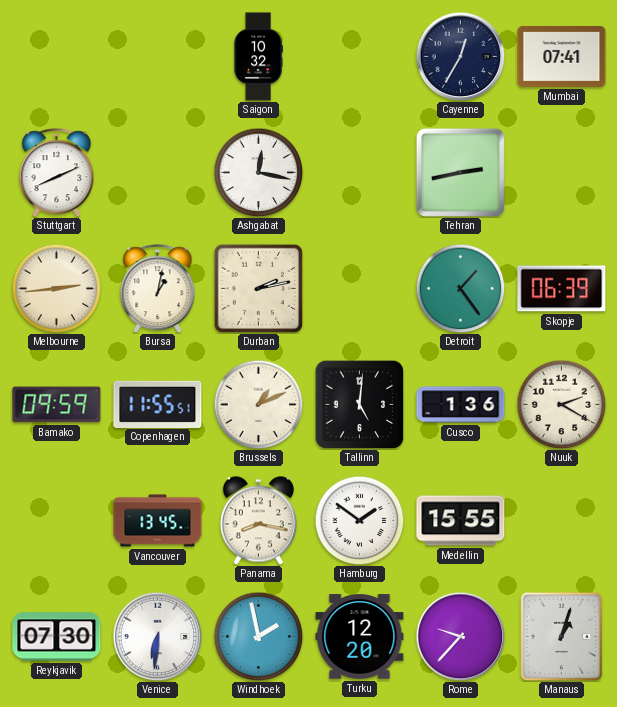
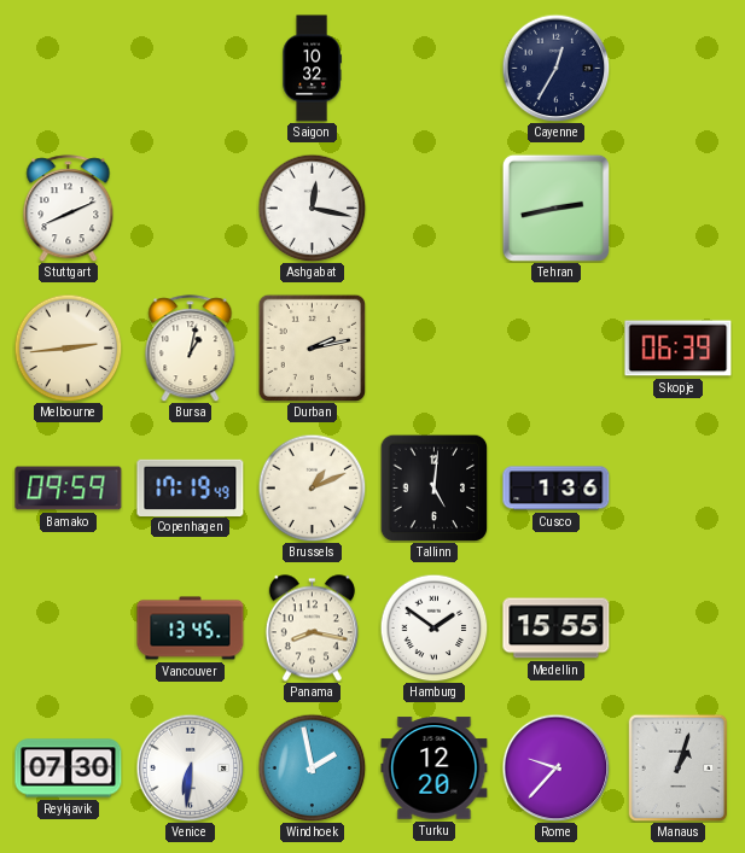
Mumbai: 07:41 -> none (562, 56)
Detroit: 1:24 -> none (460, 288)
Copenhagen: 11:55 -> 17:19 (191, 487)
Nuuk: 2:20 -> none (561, 404)
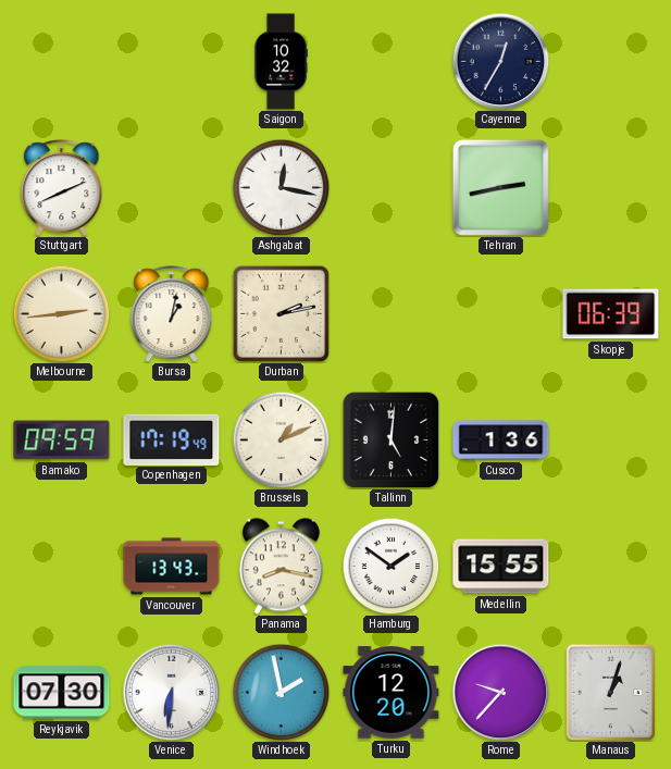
Vancouver: 13:45 -> 13:43 (172, 567)
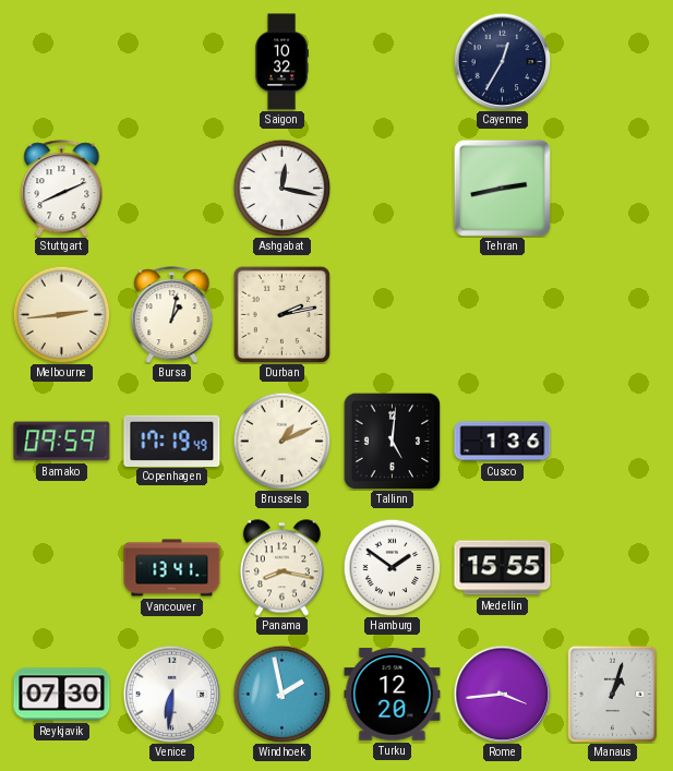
Skopje: 06:39 -> none (611, 314)
Vancouver: 13:43 -> 13:41 (172, 568)
Rome: 9:37 -> 3:44 (502, 694)
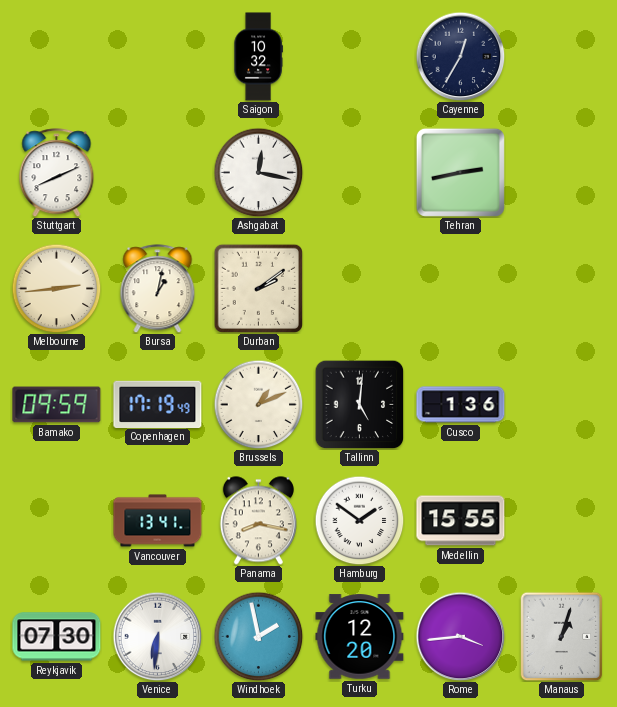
Durban: 2:13 -> 2:09 (258, 288)
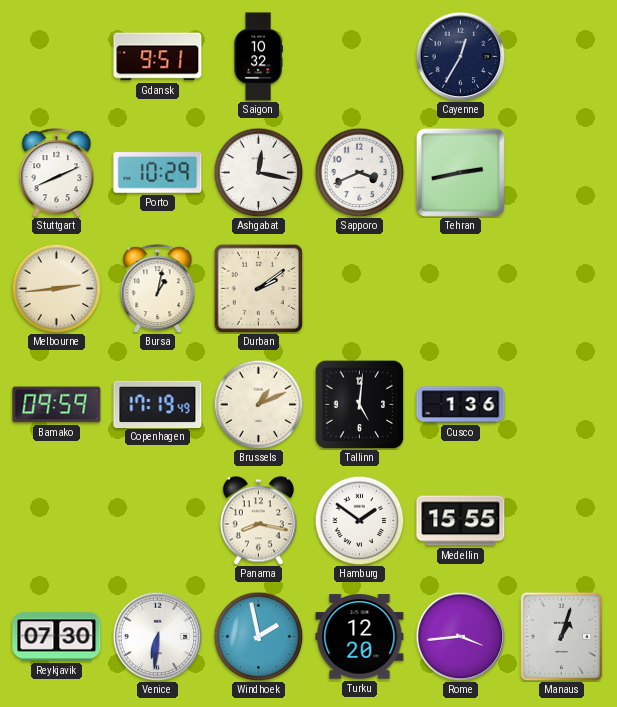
Gdansk: none -> 9:51 (158, 57)
Porto: none -> 10:29 (158, 173)
Sapporo: none -> 3:41 (359, 172)
Vancouver: 13:41 -> none (158, 521)
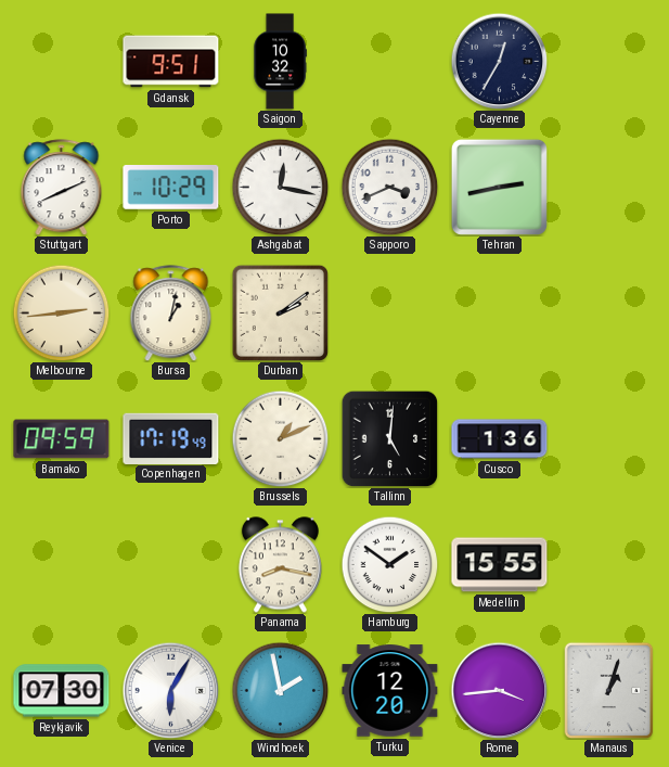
Venice: 6:31 -> 6:05 (170, 690)
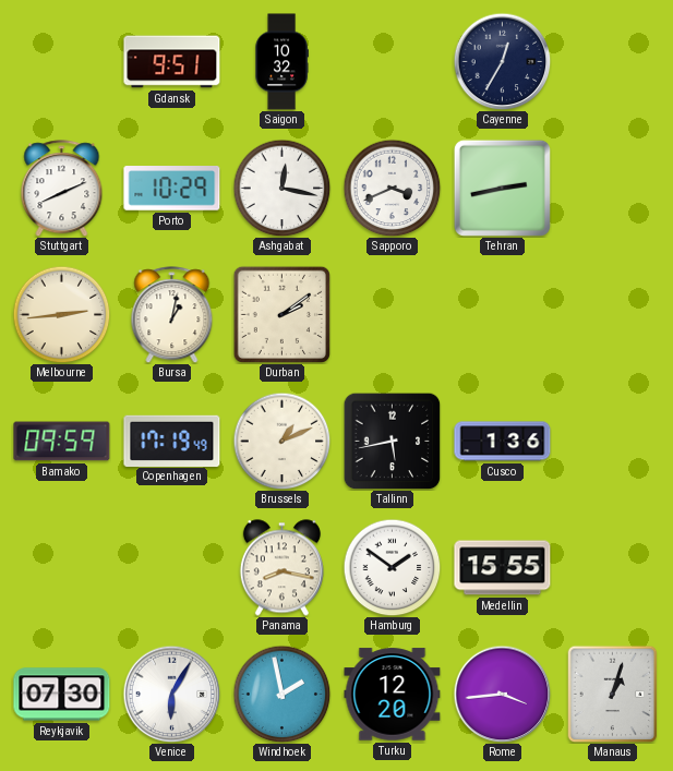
Tallinn: 5:01 -> 5:43 (392, 441)
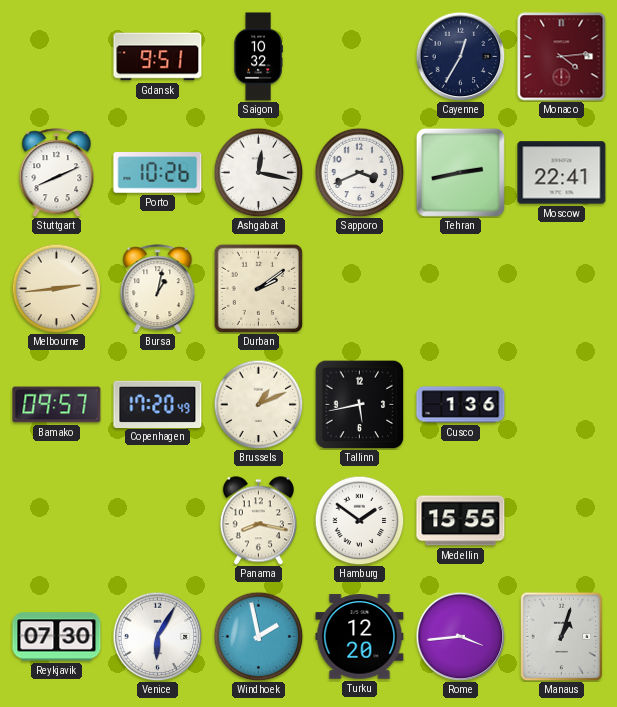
Monaco: none -> 4:14 (562, 57)
Porto: 10:29 -> 10:26 (158, 173)
Moscow: none -> 22:41 (562, 173)
Bamako: 09:59 -> 09:57 (57, 405)
Copenhagen: 17:19 -> 17:20 (158, 404)
